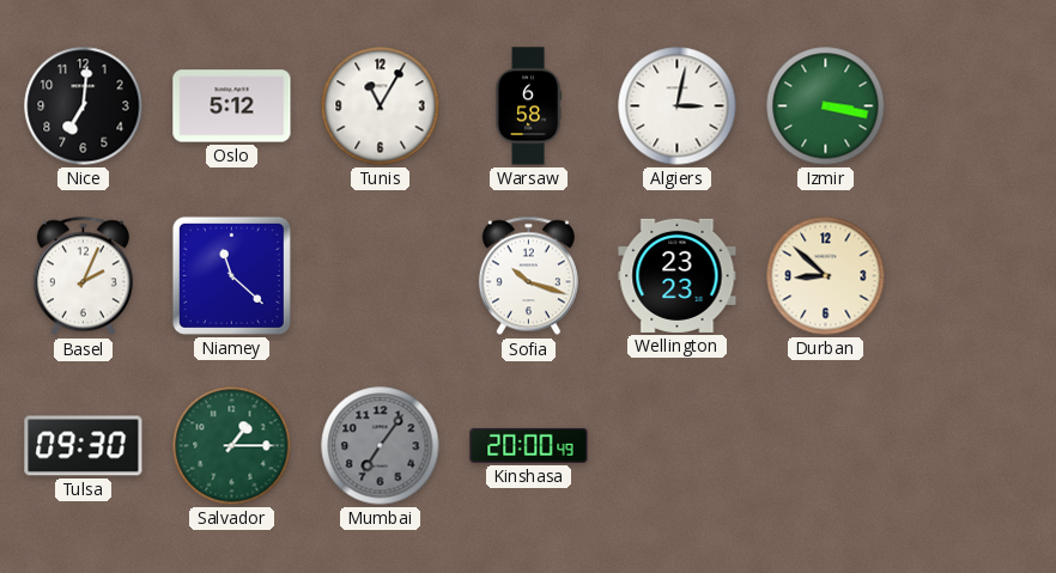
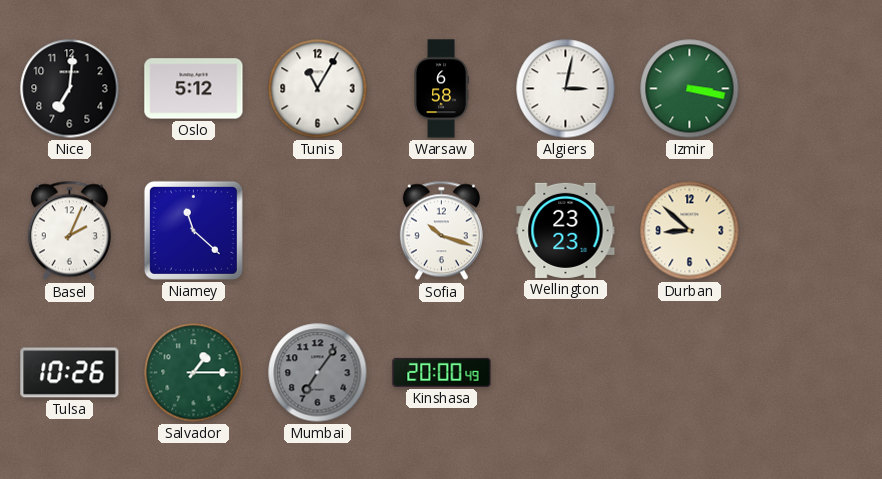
Tulsa: 09:30 -> 10:26 (70, 373)
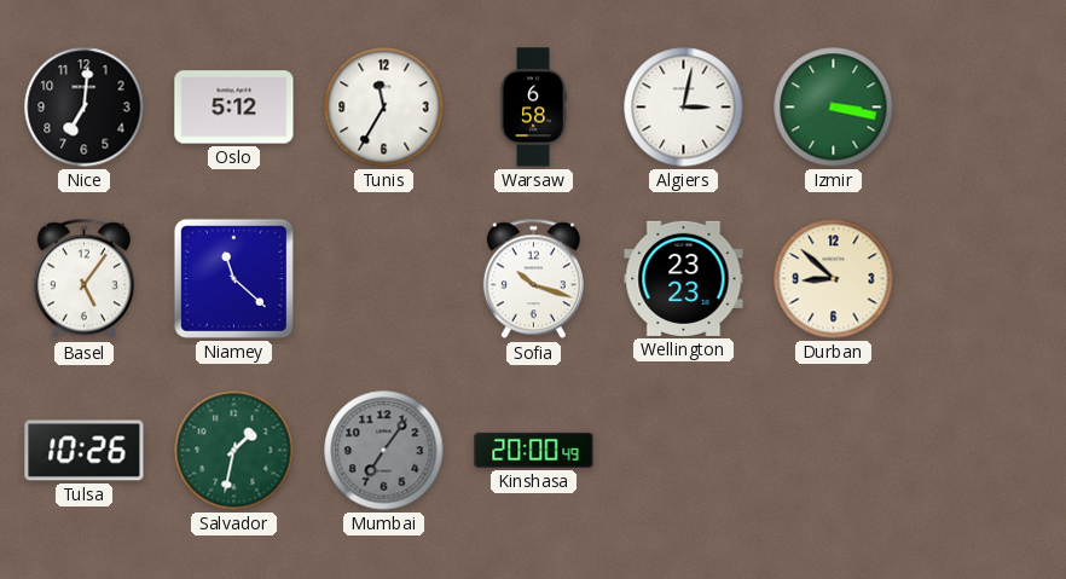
Tunis: 11:05 -> 11:35 (384, 108)
Basel: 2:04 -> 5:06 (83, 279)
Salvador: 1:15 -> 1:32 (234, 451)
